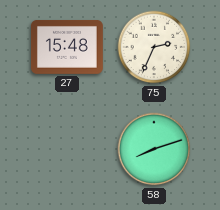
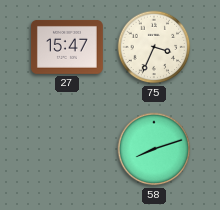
27: 15:48 -> 15:47 (67, 47)
75: 2:34 -> 3:34 (154, 47)
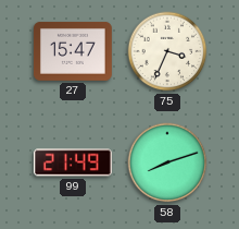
99: none -> 21:49 (73, 162)
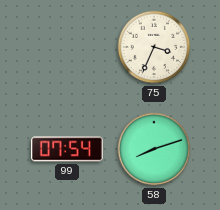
27: 15:47 -> none (73, 51)
99: 21:49 -> 07:54 (67, 149)
